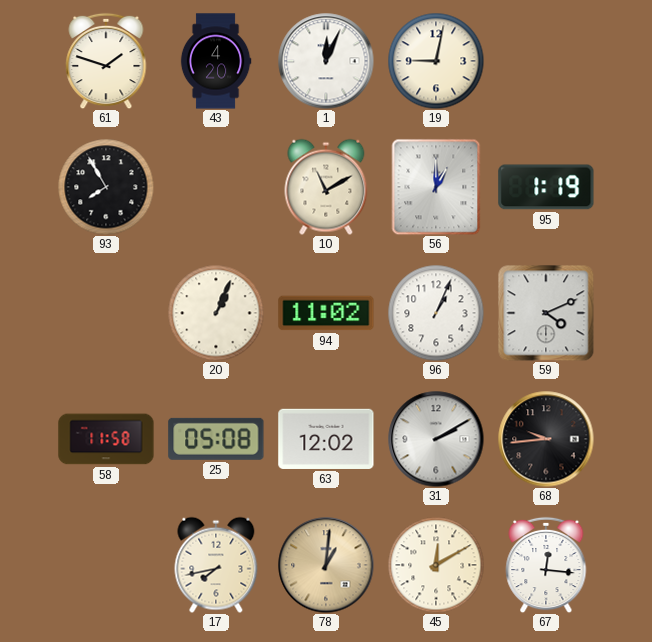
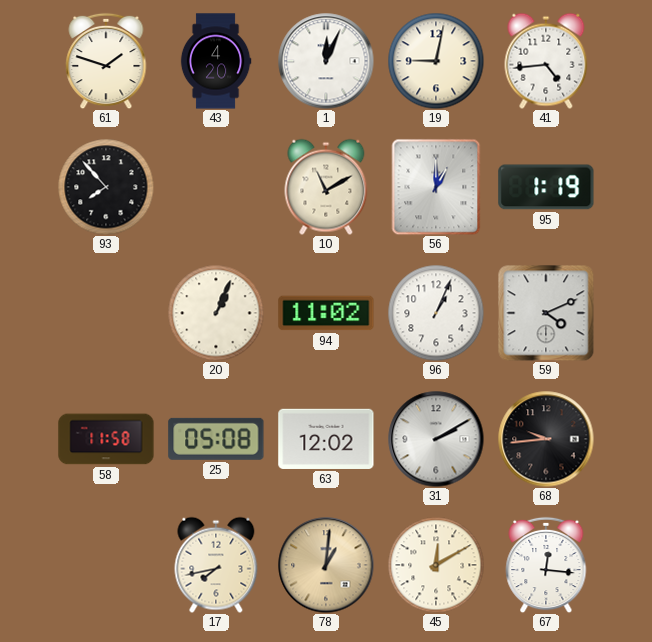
41: none -> 4:44 (546, 61)
93: 7:55 -> 7:53 (106, 187)
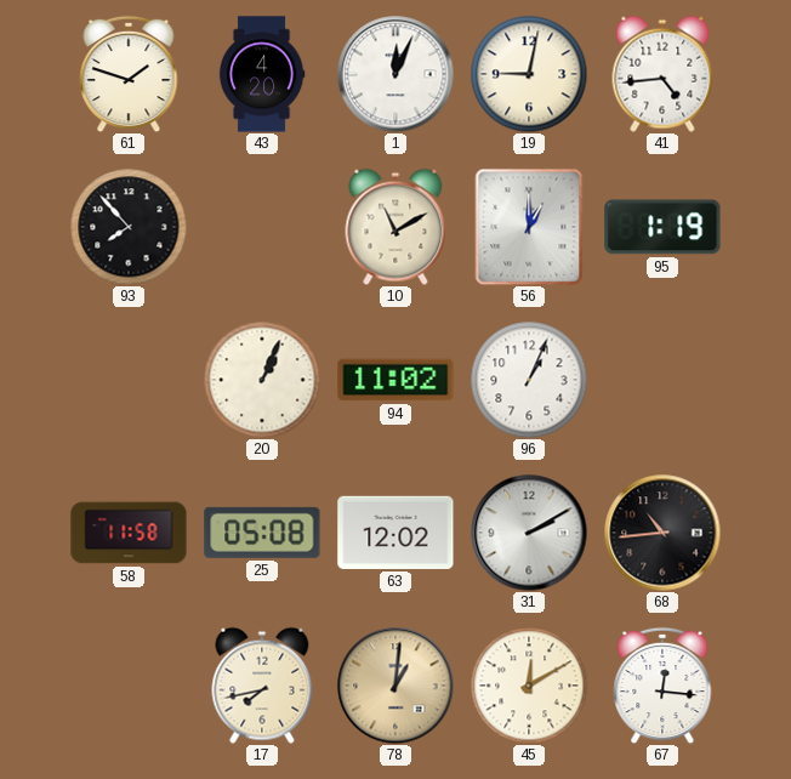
59: 4:11 -> none (546, 313)
68: 9:44 -> 10:44 (662, 533)
